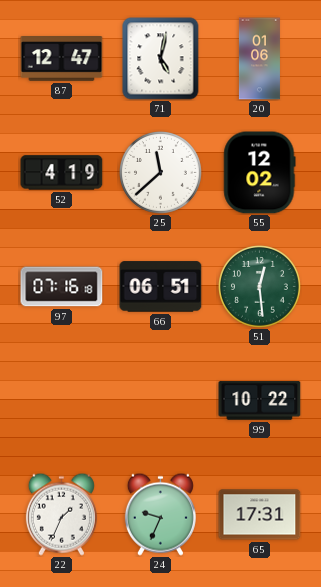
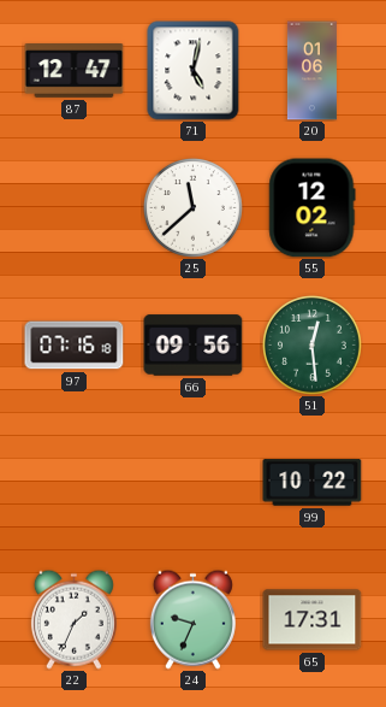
52: 4:19 -> none (62, 173)
66: 06:51 -> 09:56 (194, 346)
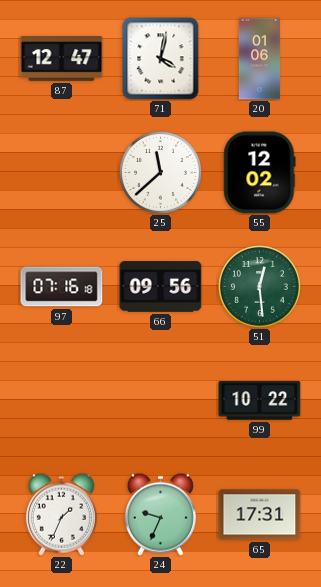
71: 5:02 -> 4:02 (161, 59)
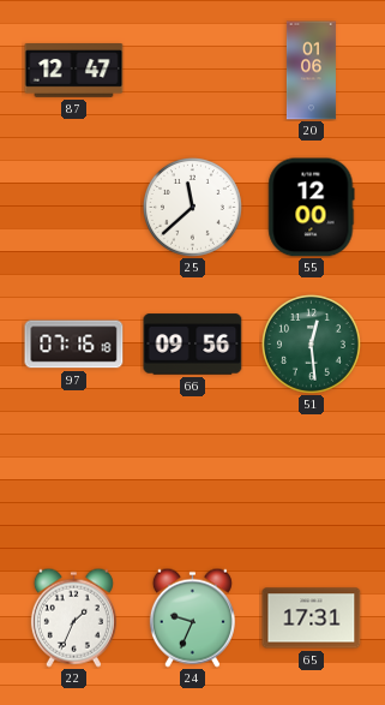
71: 4:02 -> none (161, 59)
55: 12:02 -> 12:00 (312, 208)
99: 10:22 -> none (260, 401)
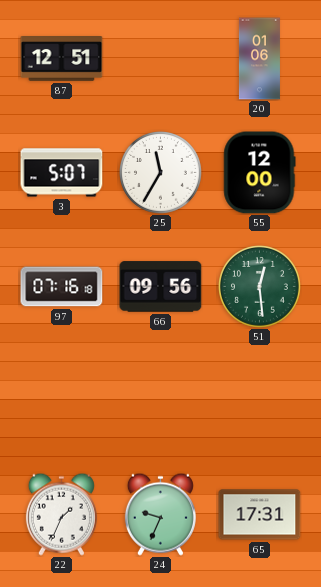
87: 12:47 -> 12:51 (62, 59)
3: none -> 5:07 (62, 173)
25: 11:38 -> 11:35 (161, 173)
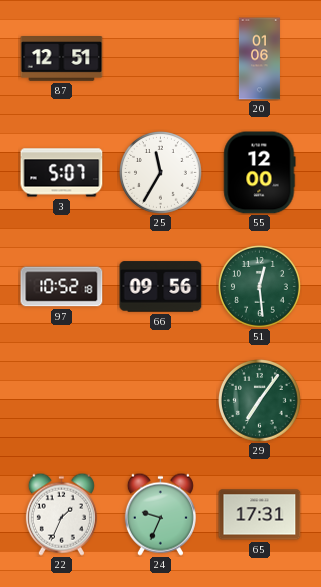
97: 07:16 -> 10:52 (62, 287)
29: none -> 7:06 (260, 401)
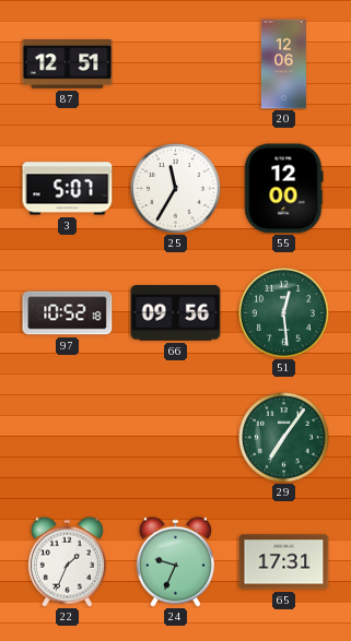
20: 01:06 -> 12:06 (283, 64)
